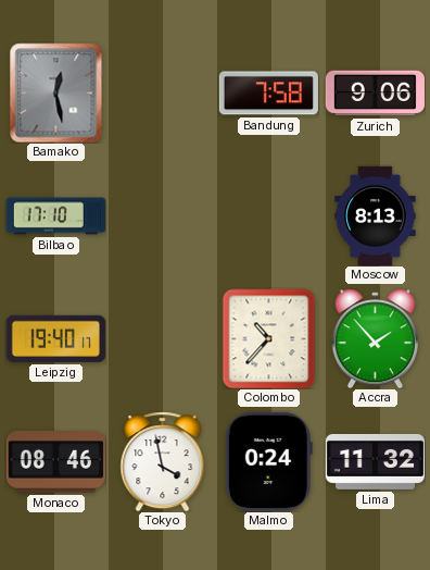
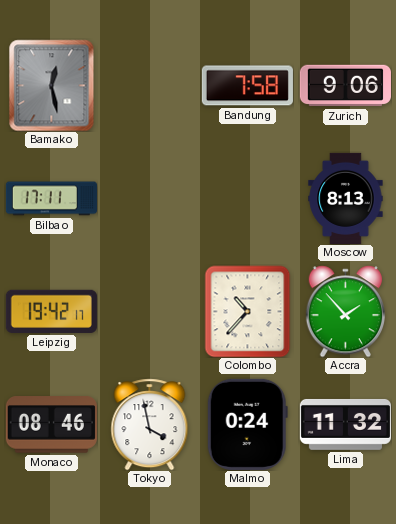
Bilbao: 17:10 -> 17:11 (51, 199)
Leipzig: 19:40 -> 19:42 (51, 311)
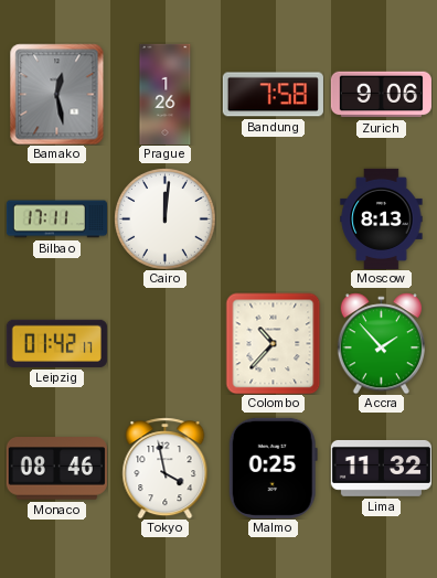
Prague: none -> 1:26 (166, 94)
Cairo: none -> 12:01 (166, 220)
Leipzig: 19:42 -> 01:42 (56, 343)
Malmo: 0:24 -> 0:25 (273, 468)
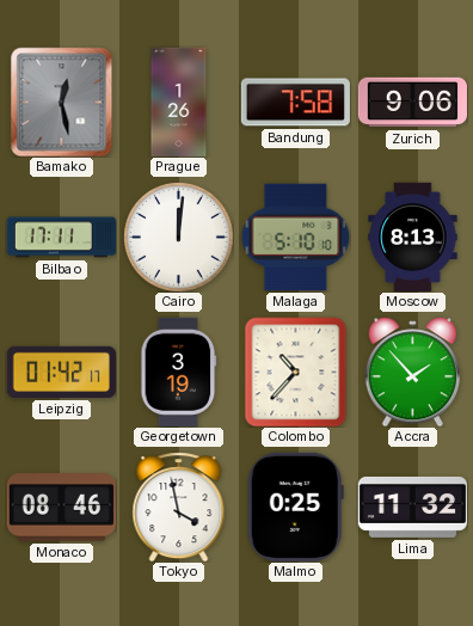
Malaga: none -> 5:10 (295, 238)
Georgetown: none -> 3:19 (179, 372)
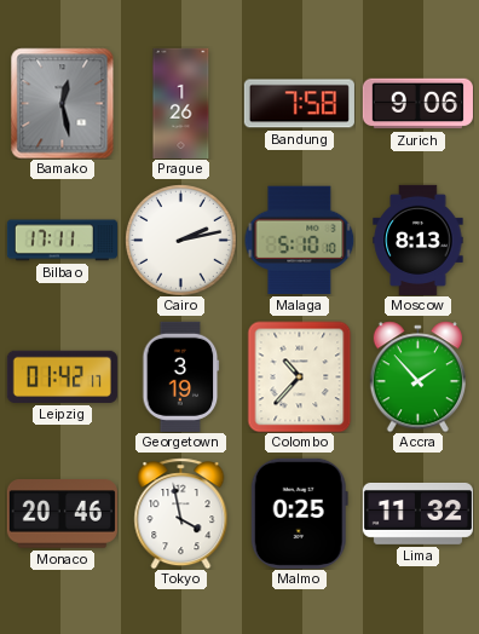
Cairo: 12:01 -> 2:13 (181, 241)
Monaco: 08:46 -> 20:46 (62, 514)
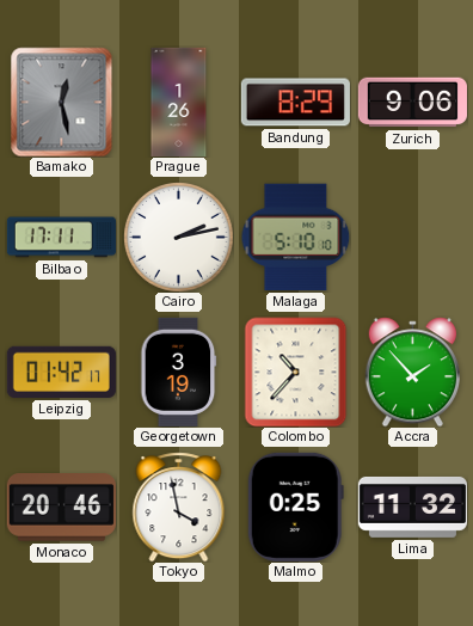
Bandung: 7:58 -> 8:29 (295, 103)
Moscow: 8:13 -> none (419, 240)
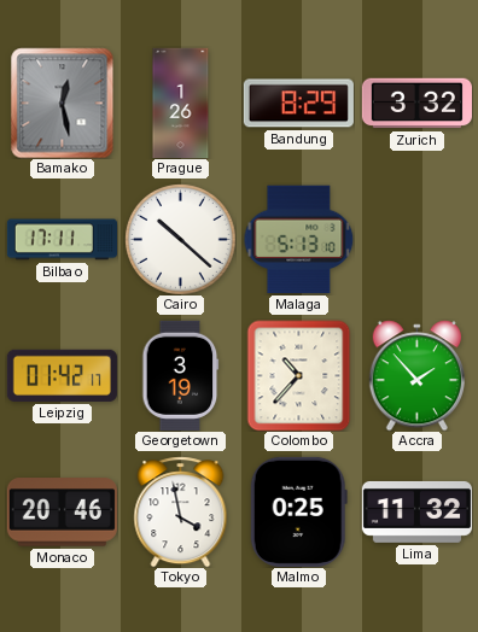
Zurich: 9:06 -> 3:32 (416, 104)
Cairo: 2:13 -> 10:22 (181, 240)
Malaga: 5:10 -> 5:13 (298, 240)
